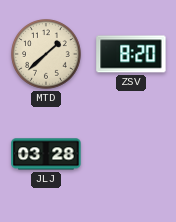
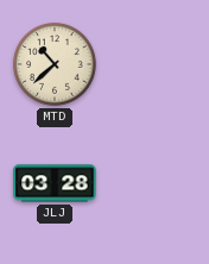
MTD: 1:38 -> 10:38 (55, 64)
ZSV: 8:20 -> none (131, 54)
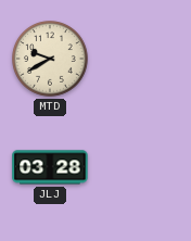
MTD: 10:38 -> 9:40 (50, 59)
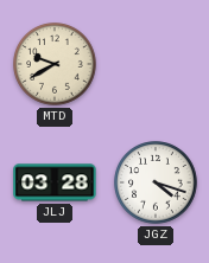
JGZ: none -> 4:18 (156, 182)
